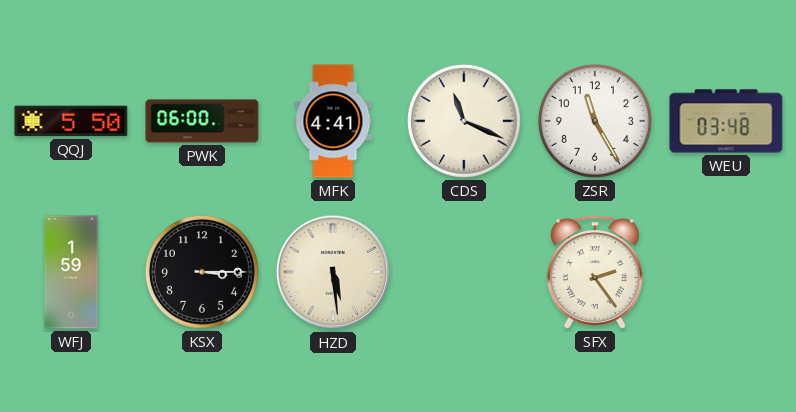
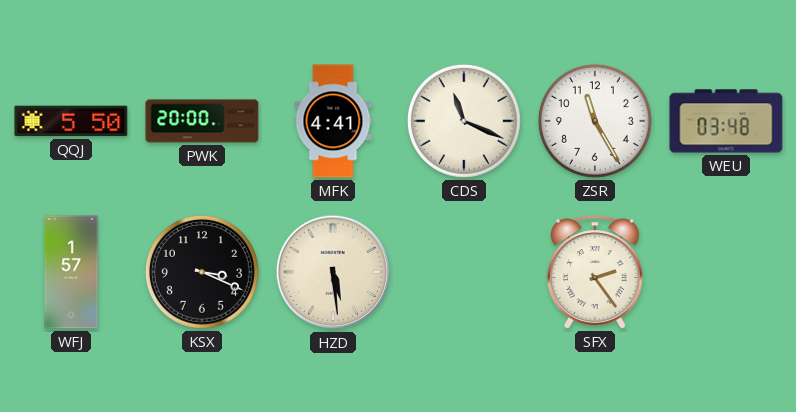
PWK: 06:00 -> 20:00 (202, 121)
WFJ: 1:59 -> 1:57 (71, 272)
KSX: 3:15 -> 3:19 (202, 272)
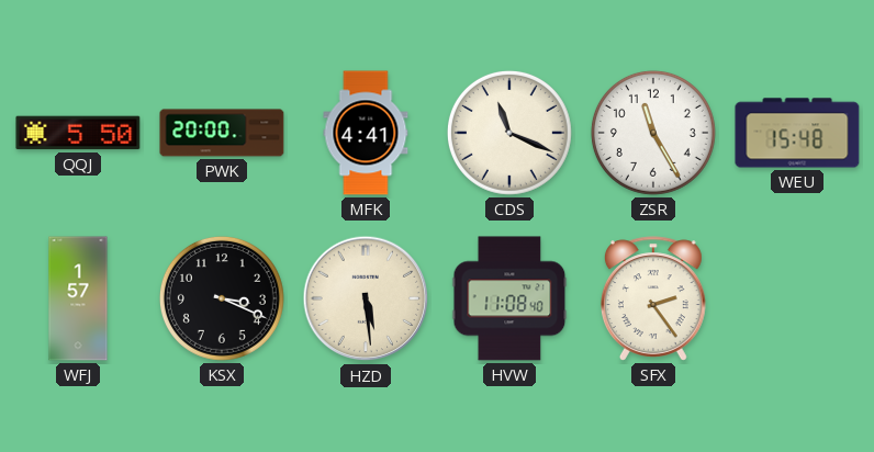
WEU: 03:48 -> 15:48 (797, 133)
HVW: none -> 11:08 (509, 298)
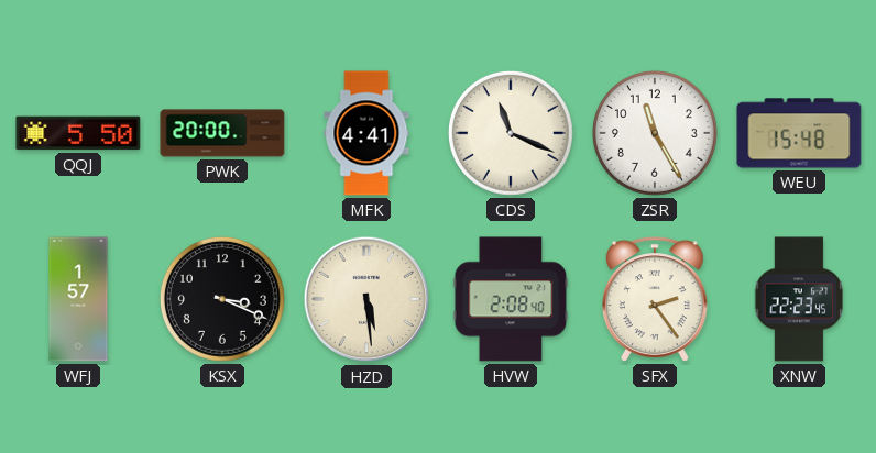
HVW: 11:08 -> 2:08 (511, 299)
XNW: none -> 22:23 (799, 299)
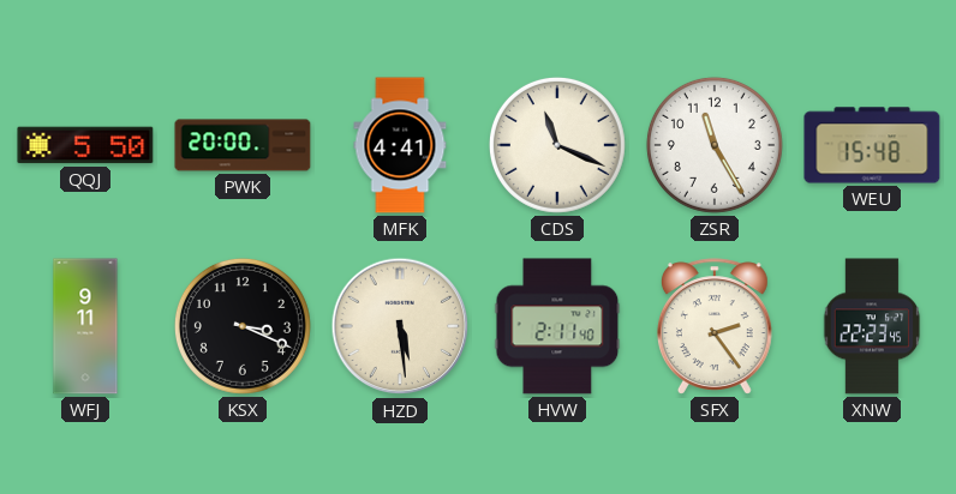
WFJ: 1:57 -> 9:11 (85, 326)
HVW: 2:08 -> 2:11 (557, 326)
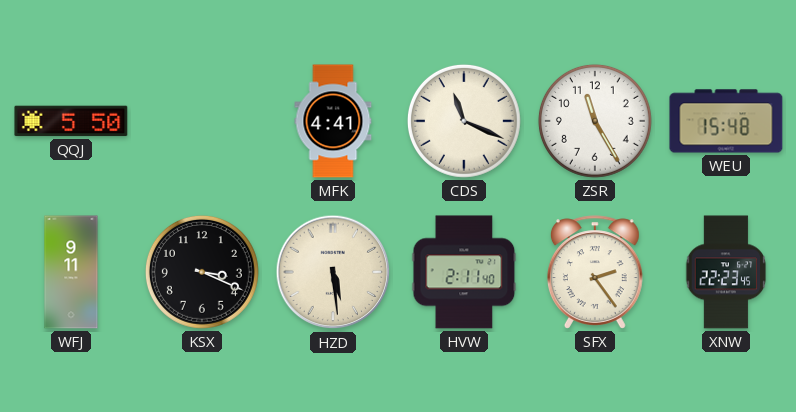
PWK: 20:00 -> none (243, 145)
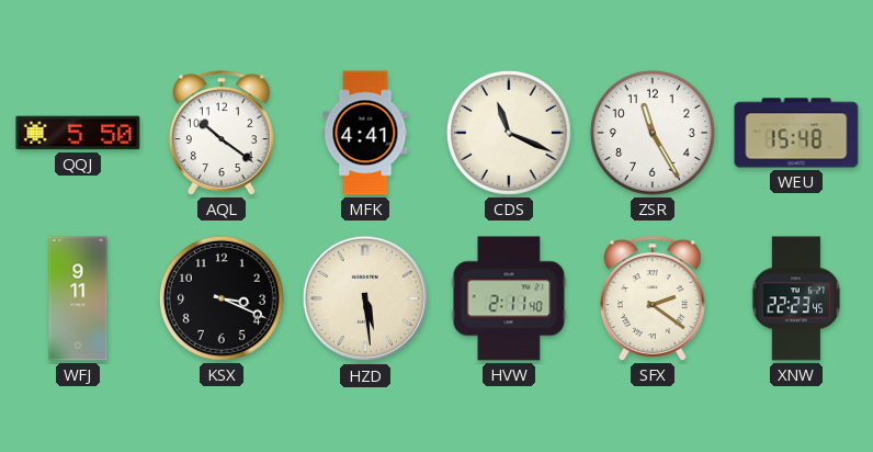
AQL: none -> 10:21 (222, 133)
SFX: 2:24 -> 2:21 (653, 298)
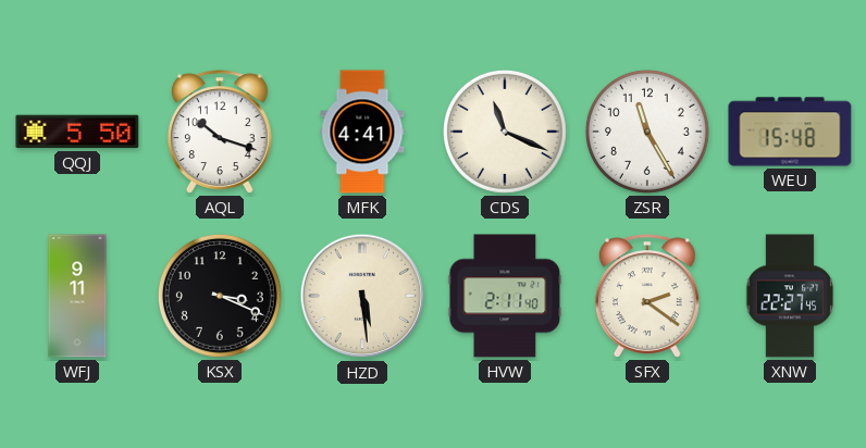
AQL: 10:21 -> 10:18 (220, 132)
XNW: 22:23 -> 22:27 (790, 296)
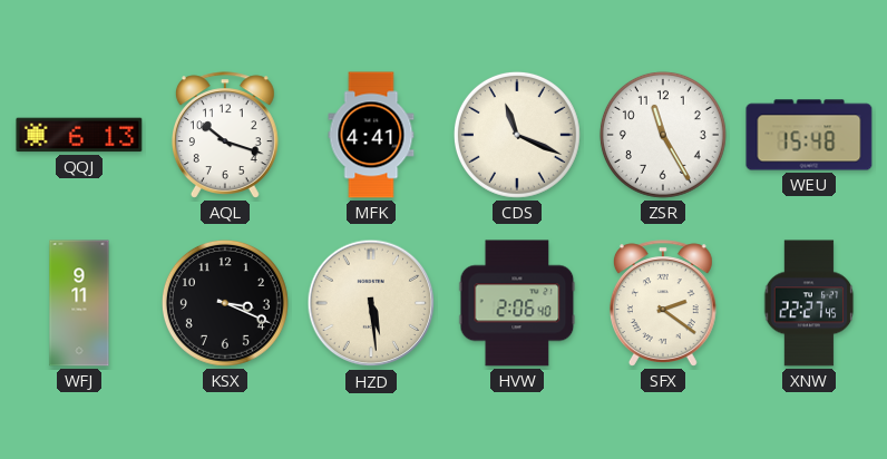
QQJ: 5:50 -> 6:13 (79, 135)
HVW: 2:11 -> 2:06 (517, 303)
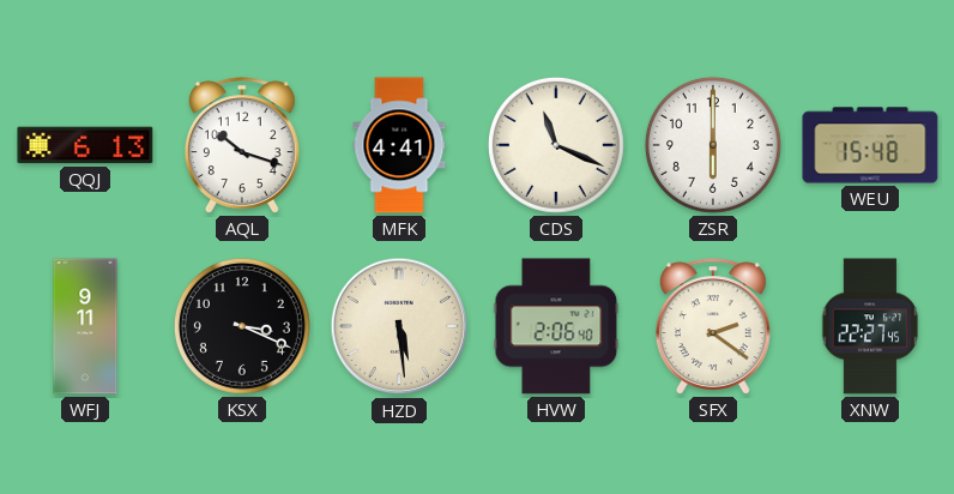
ZSR: 11:25 -> 6:00 (713, 145)
